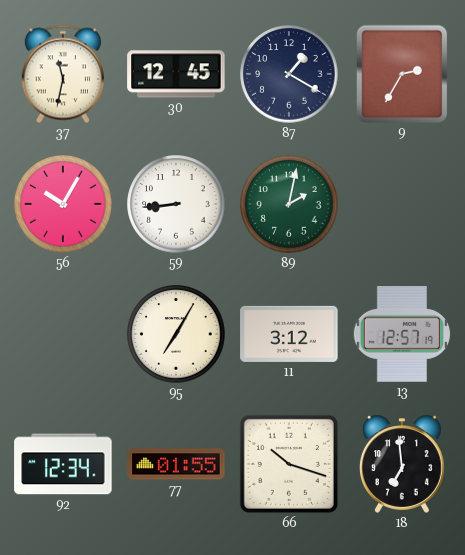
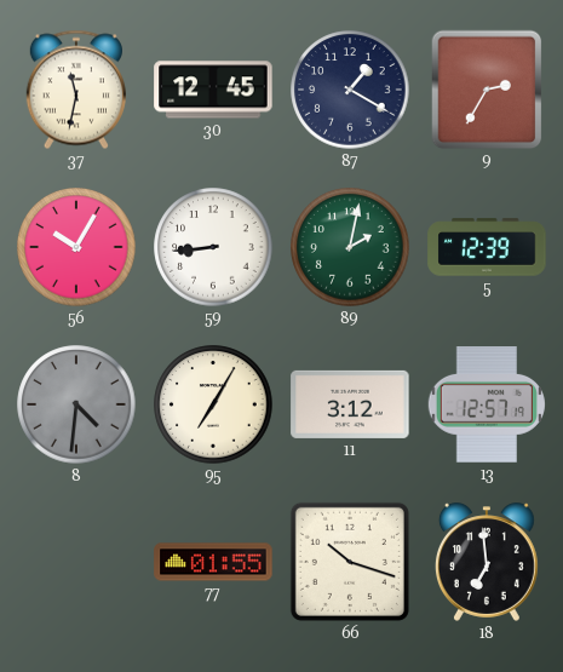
5: none -> 12:39 (487, 247)
8: none -> 4:31 (76, 404)
92: 12:34 -> none (63, 464)
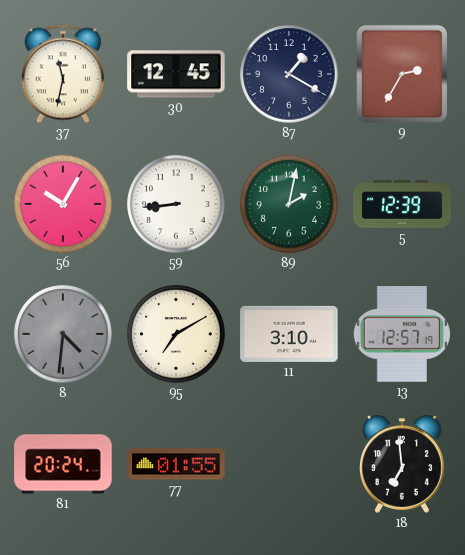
95: 7:05 -> 7:10 (176, 334)
11: 3:12 -> 3:10 (289, 334)
81: none -> 20:24 (63, 464)
66: 10:18 -> none (350, 562)
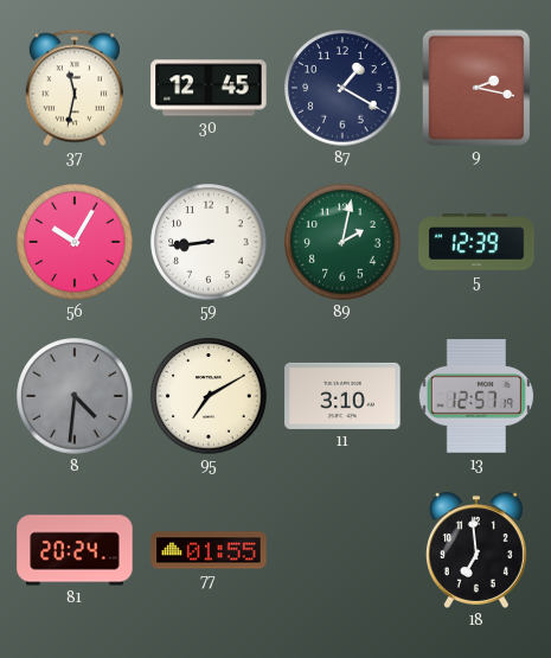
9: 2:35 -> 2:17 (476, 88)
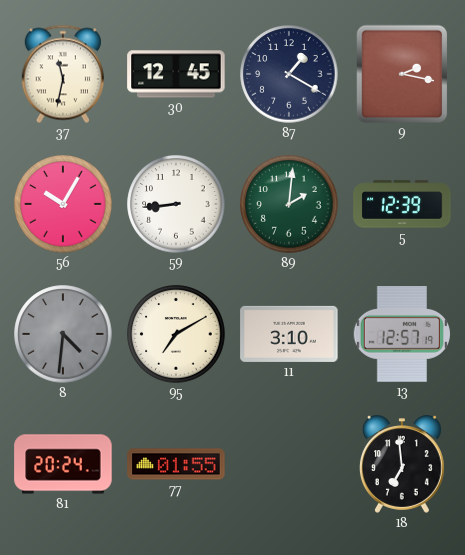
89: 2:02 -> 2:01 (289, 204)
